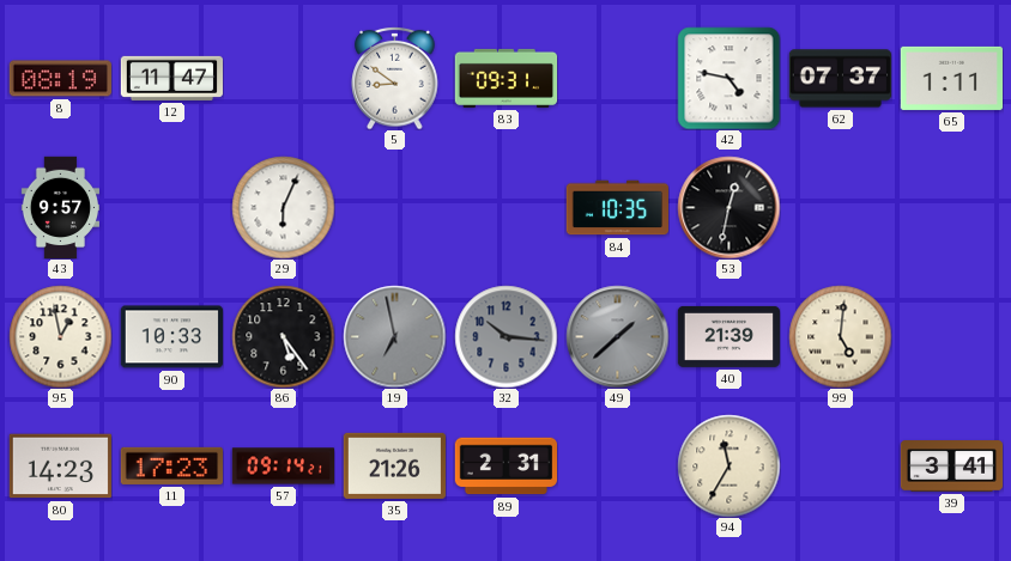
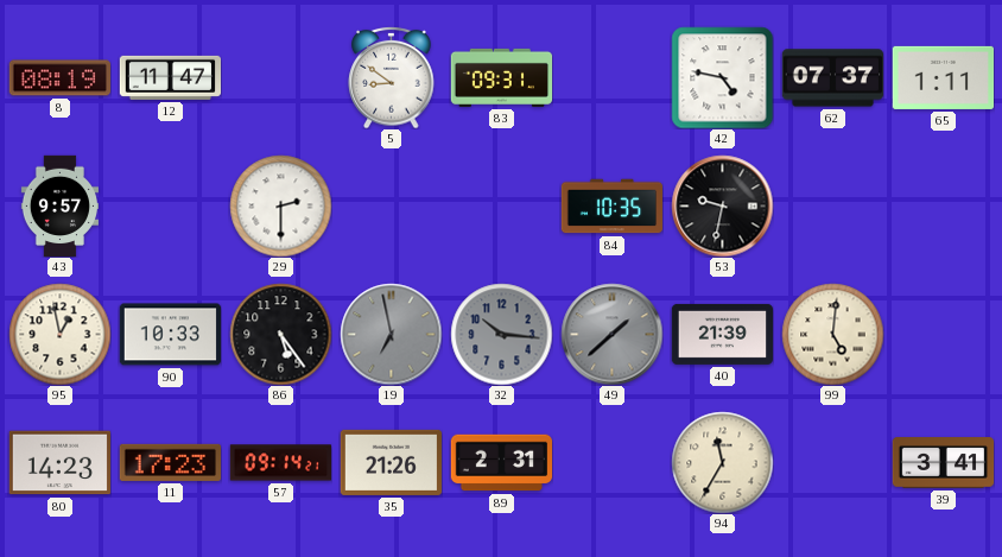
29: 6:04 -> 2:30 (280, 205)
53: 12:32 -> 9:32 (722, 205)
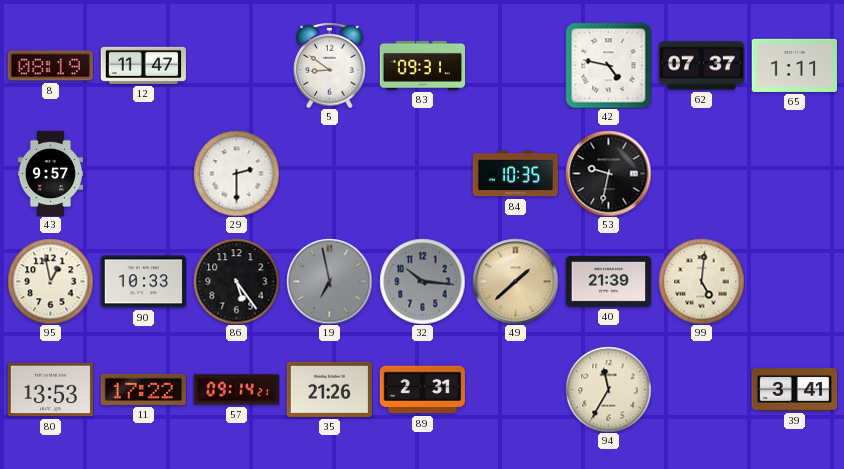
49 dial: grey -> champagne (515, 281)
80: 14:23 -> 13:53 (50, 390)
11: 17:23 -> 17:22 (143, 389)
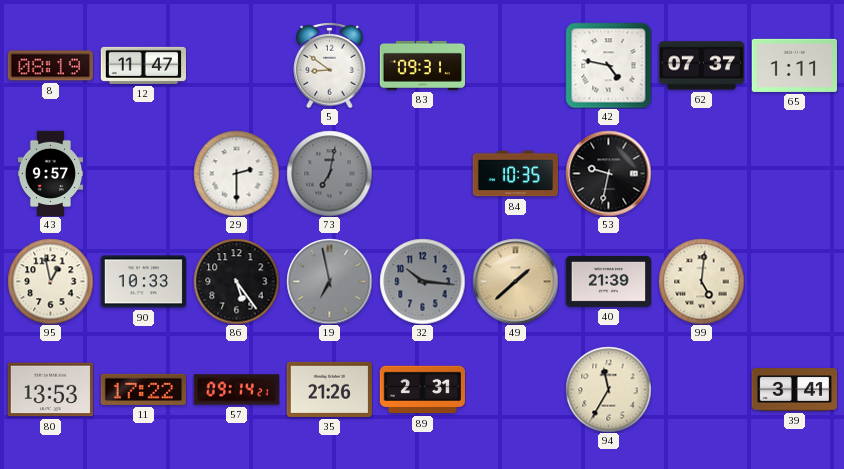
73: none -> 7:02 (329, 173)
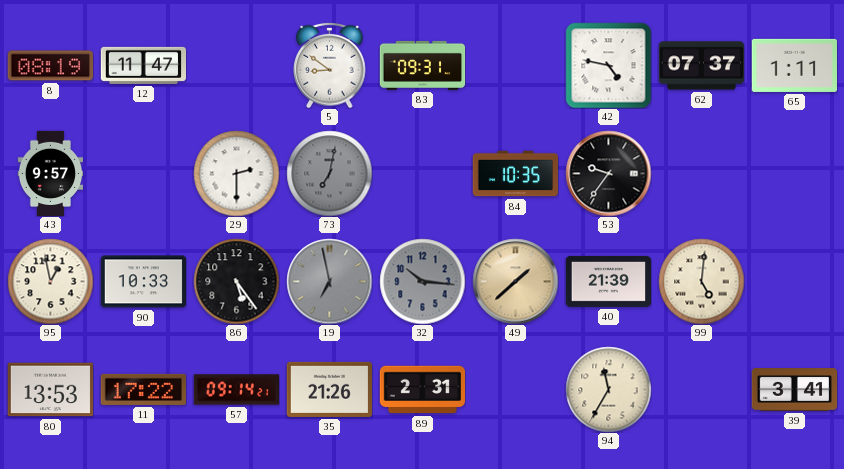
53: 9:32 -> 9:36 (608, 173)
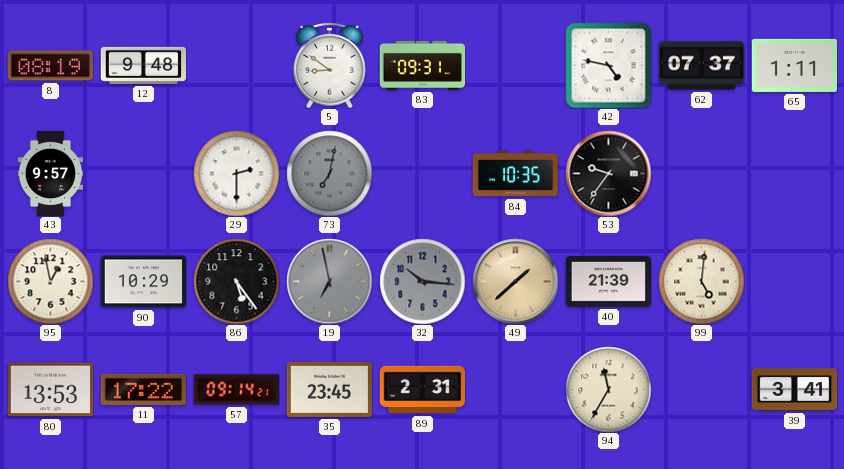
12: 11:47 -> 9:48 (143, 65)
90: 10:33 -> 10:29 (143, 282)
35: 21:26 -> 23:45 (329, 389)
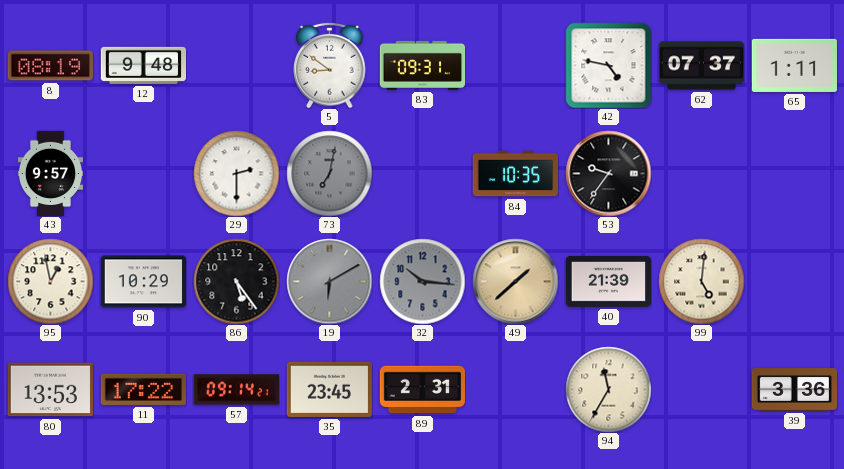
19: 6:58 -> 6:10 (329, 281)
39: 3:41 -> 3:36 (794, 390)
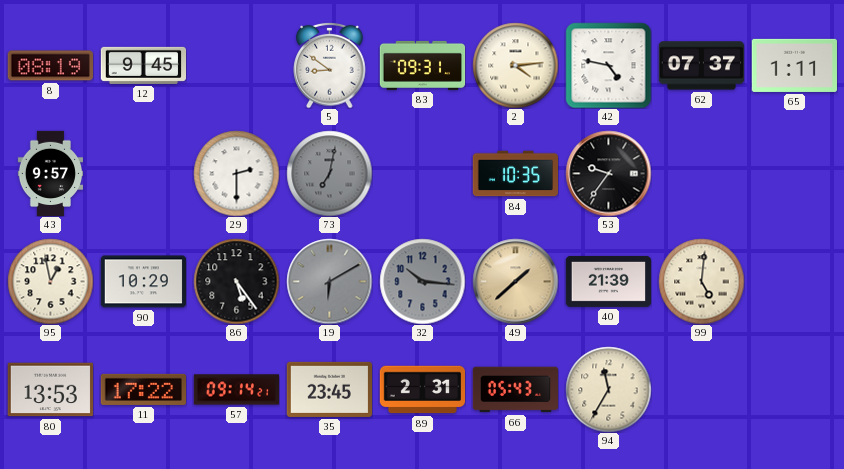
12: 9:48 -> 9:45 (143, 65)
2: none -> 4:14 (515, 65)
66: none -> 05:43 (515, 390)
39: 3:36 -> none (794, 390)
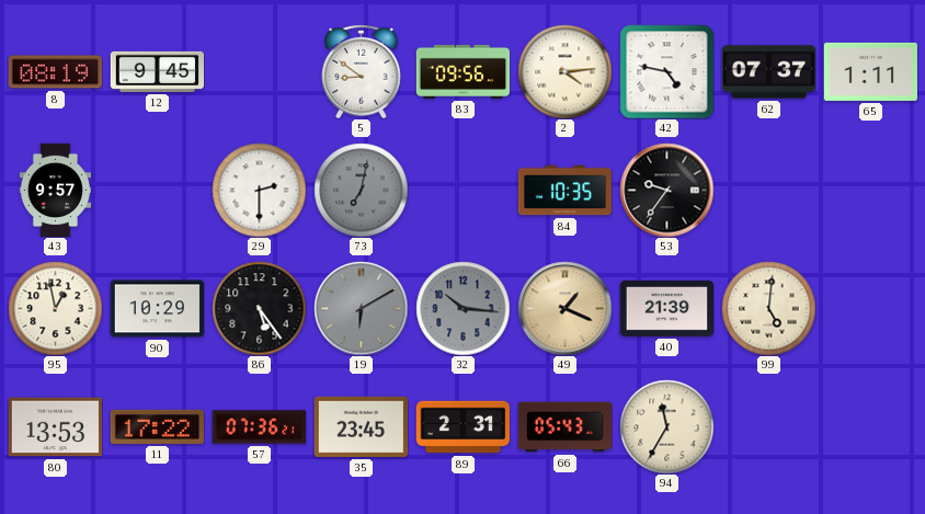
83: 09:31 -> 09:56 (462, 71)
49: 1:38 -> 1:19 (564, 308)
57: 09:14 -> 07:36 (259, 427)
